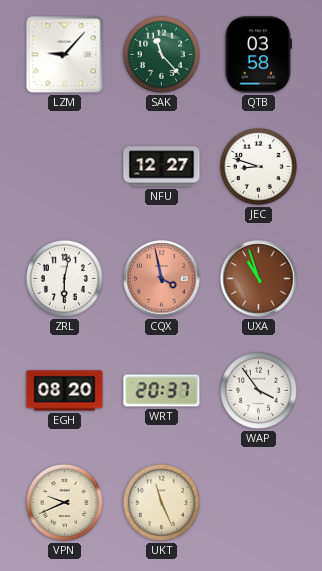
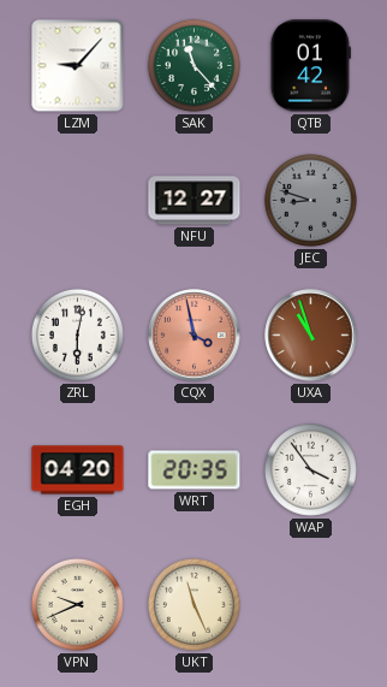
QTB: 03:58 -> 01:42 (310, 66)
JEC dial: white -> grey (310, 200)
EGH: 08:20 -> 04:20 (78, 470)
WRT: 20:37 -> 20:35 (195, 470)
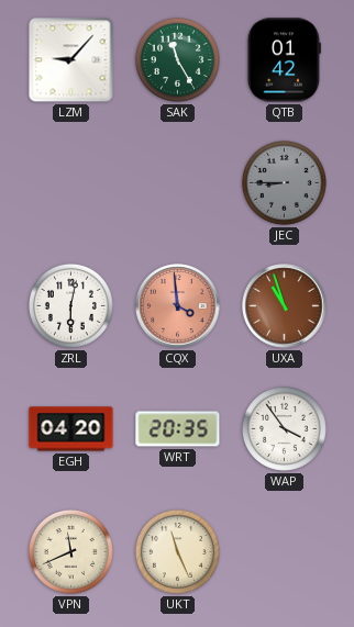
SAK: 11:23 -> 11:25 (177, 59)
NFU: 12:27 -> none (195, 201)
JEC: 8:48 -> 8:45 (284, 182)
CQX: 3:58 -> 3:59 (178, 306)
VPN: 9:41 -> 11:41 (70, 551)
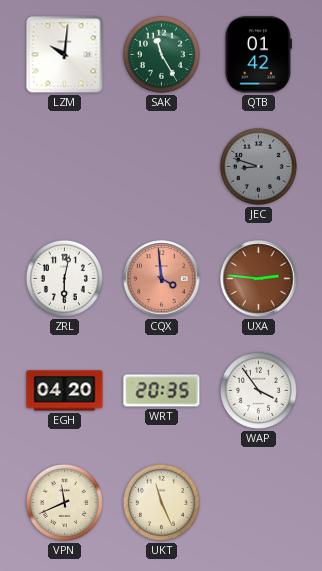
LZM: 9:07 -> 10:01 (65, 55)
JEC: 8:45 -> 8:48 (258, 166)
UXA: 10:57 -> 2:46 (259, 279)
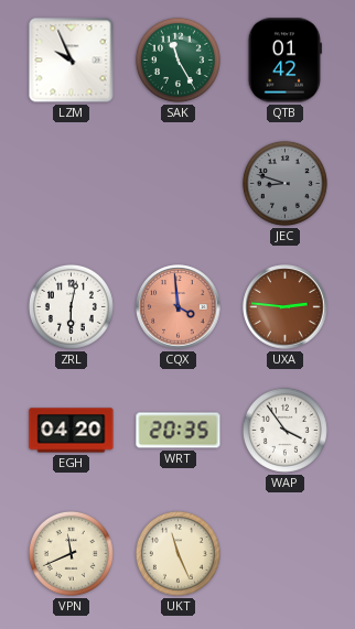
LZM: 10:01 -> 9:56 (72, 61)
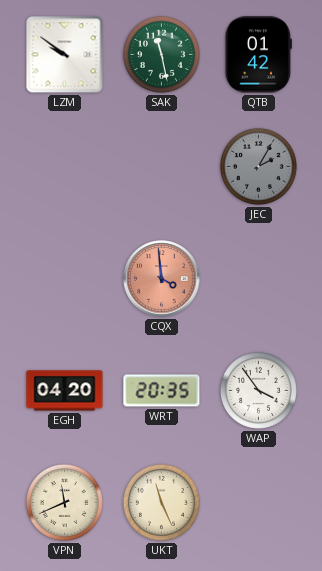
LZM: 9:56 -> 9:51 (65, 55)
SAK: 11:25 -> 11:28 (161, 54)
JEC: 8:48 -> 2:05 (258, 166)
ZRL: 6:02 -> none (71, 306)
UXA: 2:46 -> none (286, 307)
